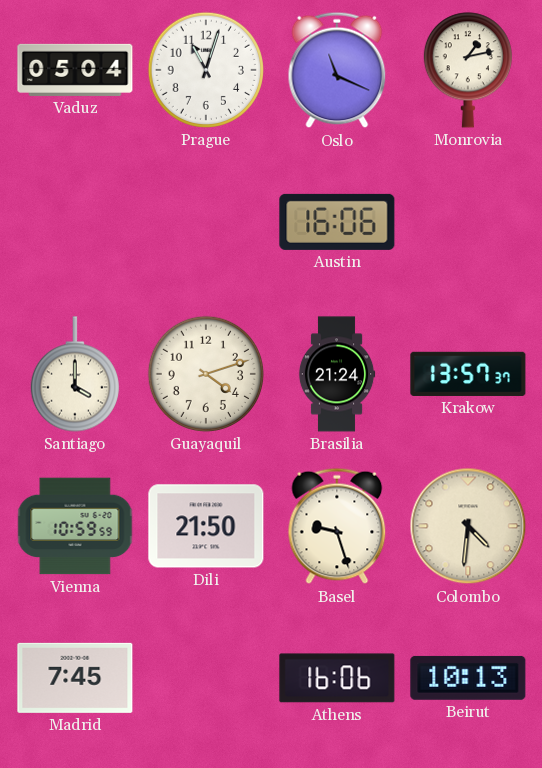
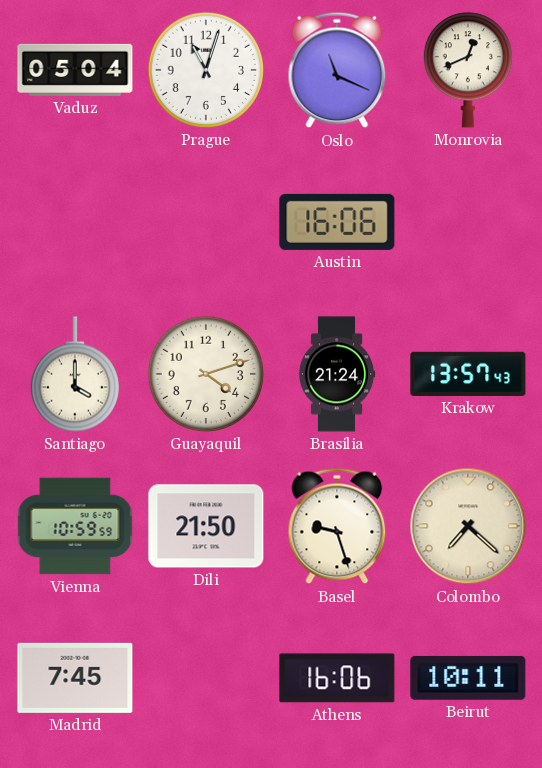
Monrovia: 1:13 -> 12:41 (468, 70)
Krakow: 13:57:37 -> 13:57:43 (468, 374)
Colombo: 4:31 -> 7:22 (468, 526)
Beirut: 10:13 -> 10:11 (468, 678)
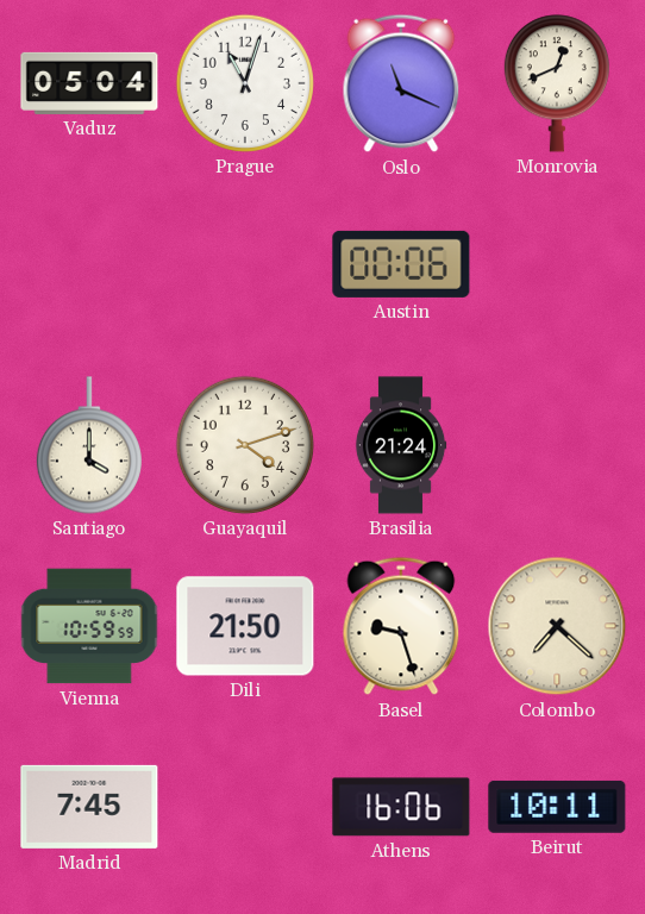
Austin: 16:06 -> 00:06 (401, 264)
Krakow: 13:57 -> none (468, 374)
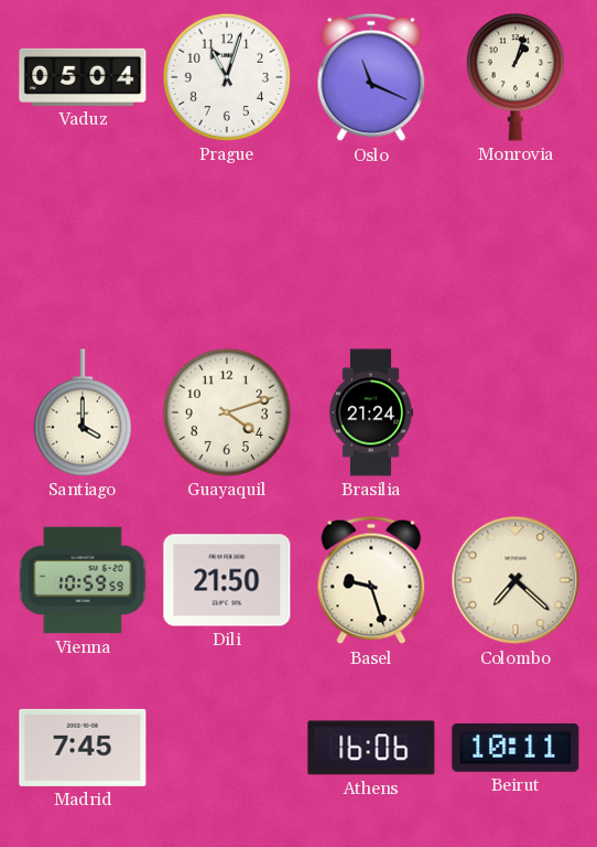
Monrovia: 12:41 -> 1:03 (515, 77)
Austin: 00:06 -> none (401, 264)
